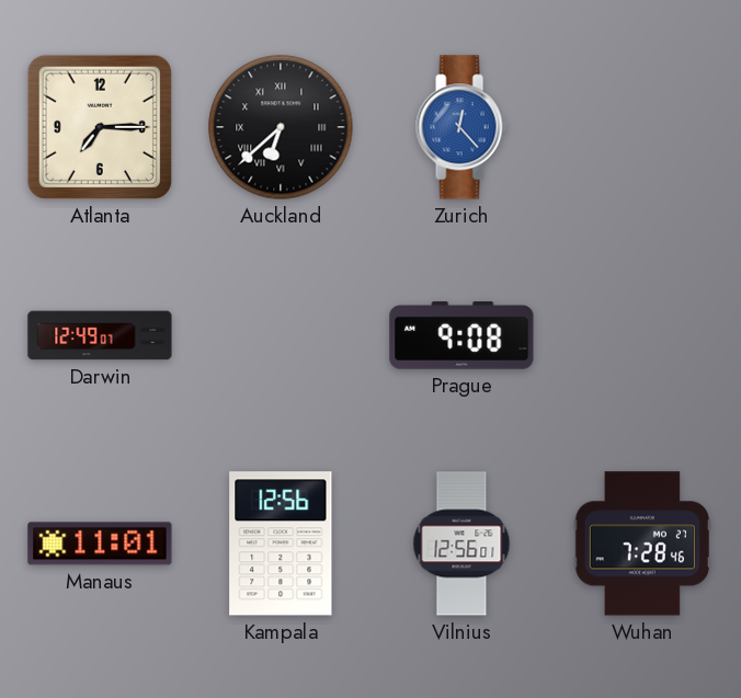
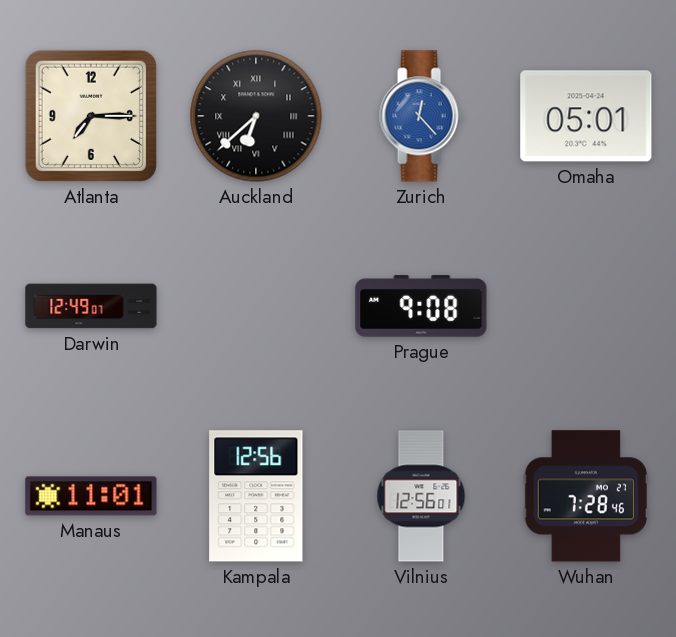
Omaha: none -> 05:01 (586, 116)
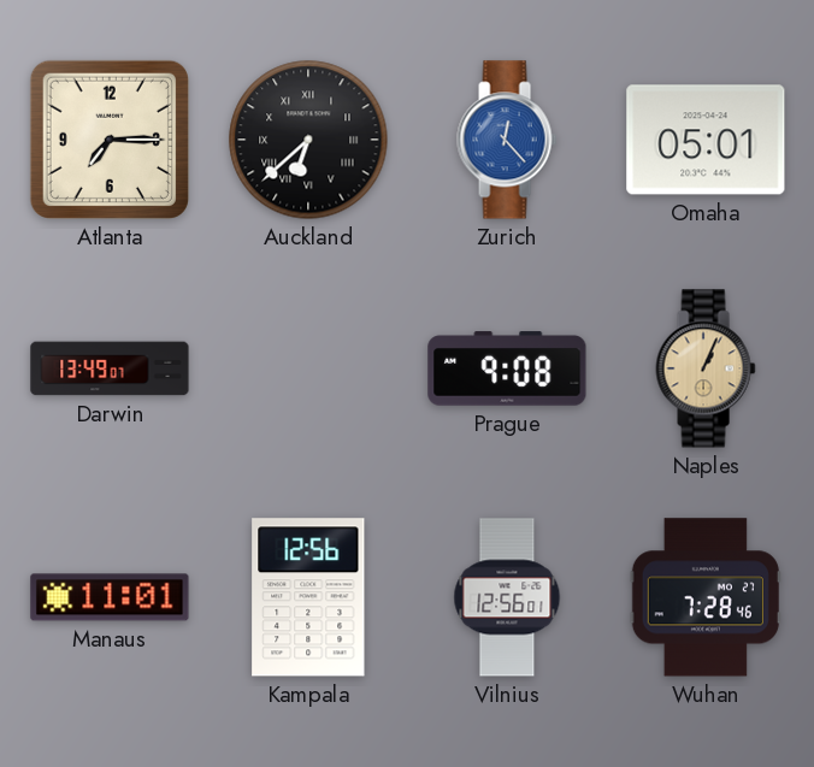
Darwin: 12:49 -> 13:49 (110, 368)
Naples: none -> 1:04 (706, 368)
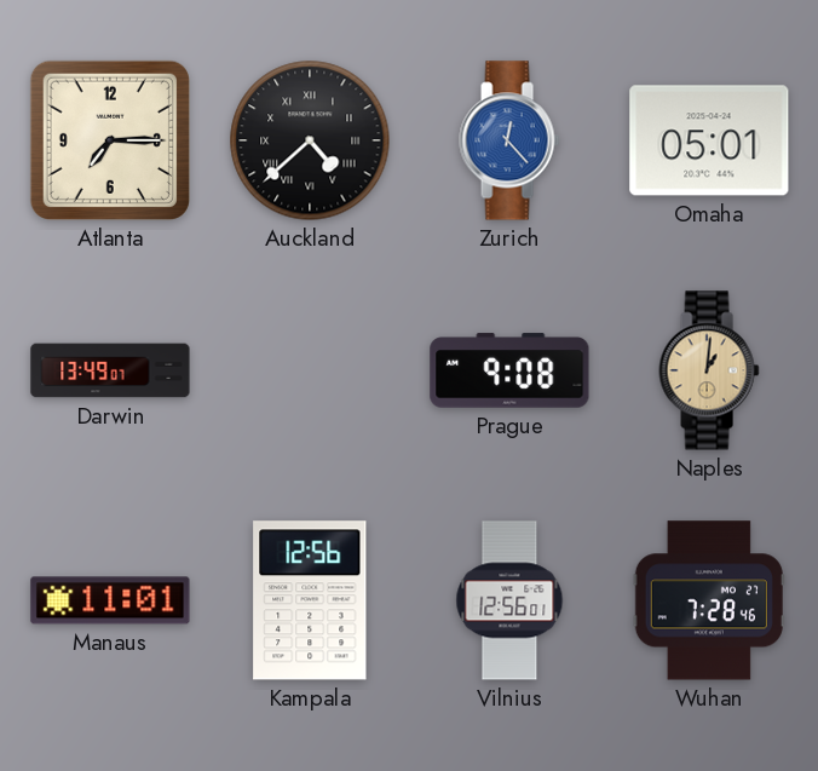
Auckland: 6:38 -> 4:38 (310, 140)
Naples: 1:04 -> 1:01 (709, 370)
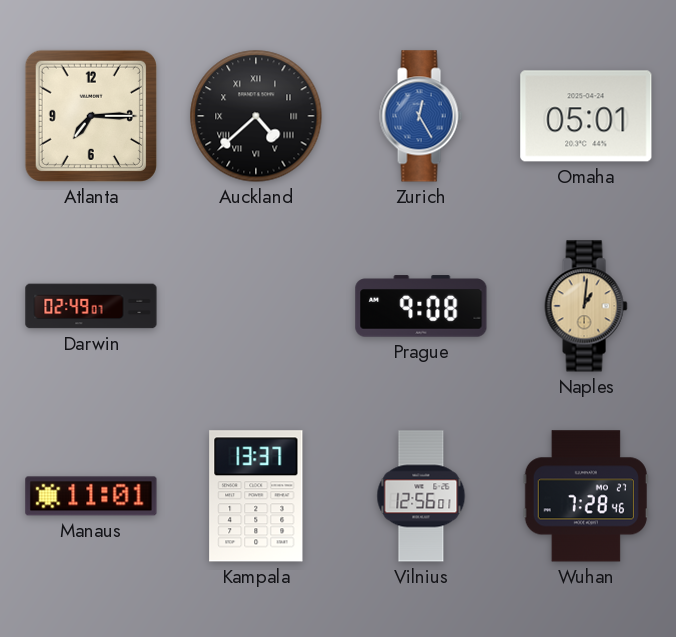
Zurich: 12:23 -> 12:25 (421, 116)
Darwin: 13:49 -> 02:49 (91, 306)
Kampala: 12:56 -> 13:37 (256, 496)
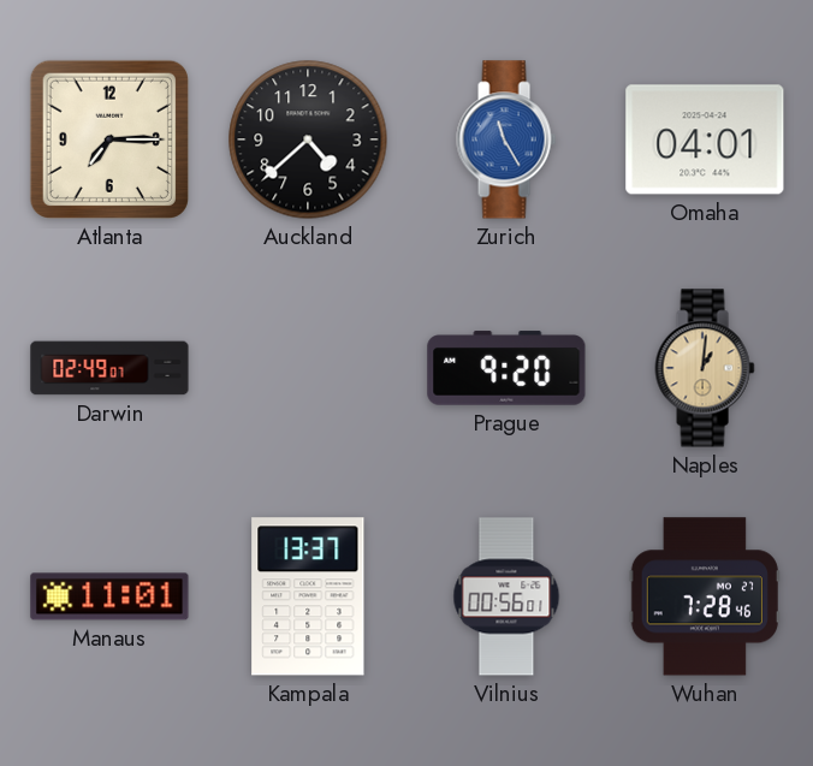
Auckland numerals: Roman -> Arabic (308, 139)
Zurich: 12:25 -> 11:25 (506, 139)
Omaha: 05:01 -> 04:01 (705, 139)
Prague: 9:08 -> 9:20 (506, 368)
Vilnius: 12:56 -> 00:56 (506, 596)
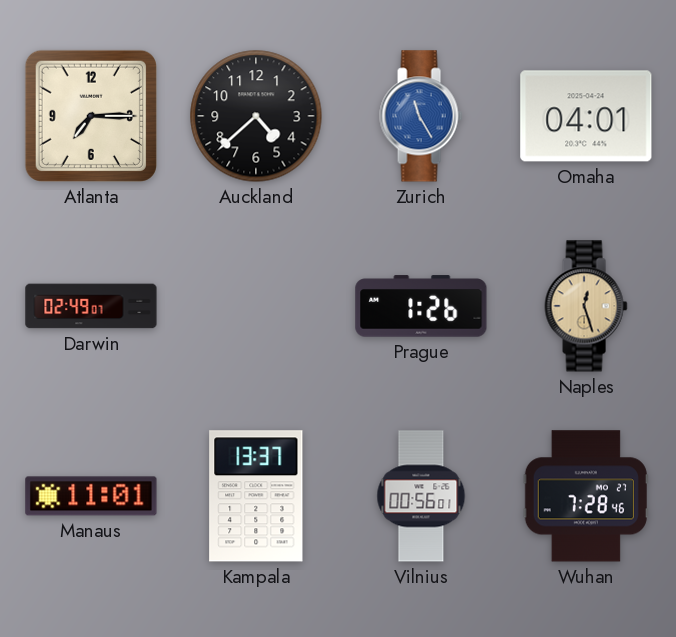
Prague: 9:20 -> 1:26 (421, 306)
Naples: 1:01 -> 12:27 (586, 306)
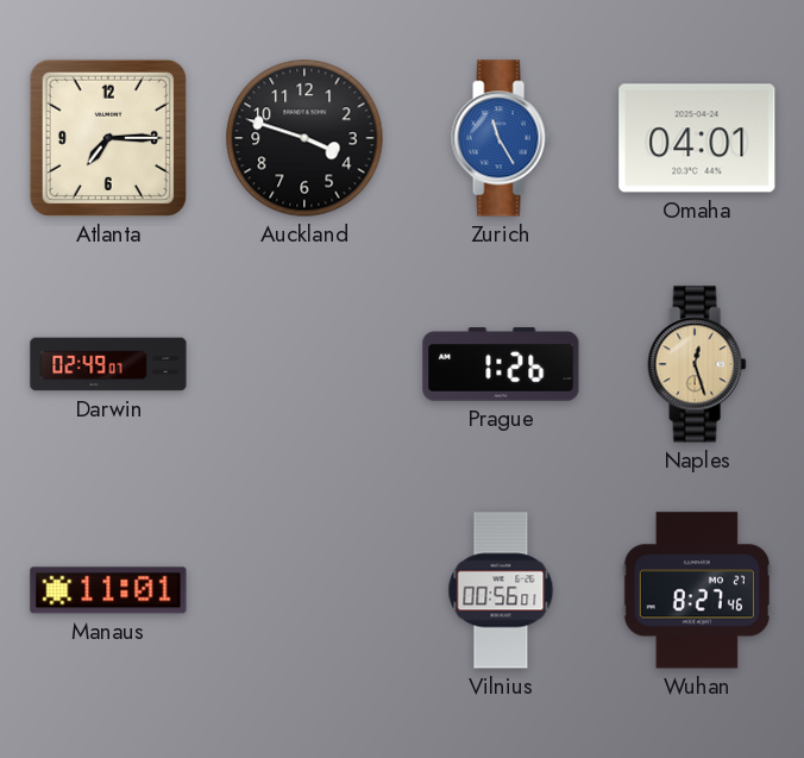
Auckland: 4:38 -> 3:48 (304, 138)
Kampala: 13:37 -> none (256, 496)
Wuhan: 7:28 -> 8:27 (697, 590)
